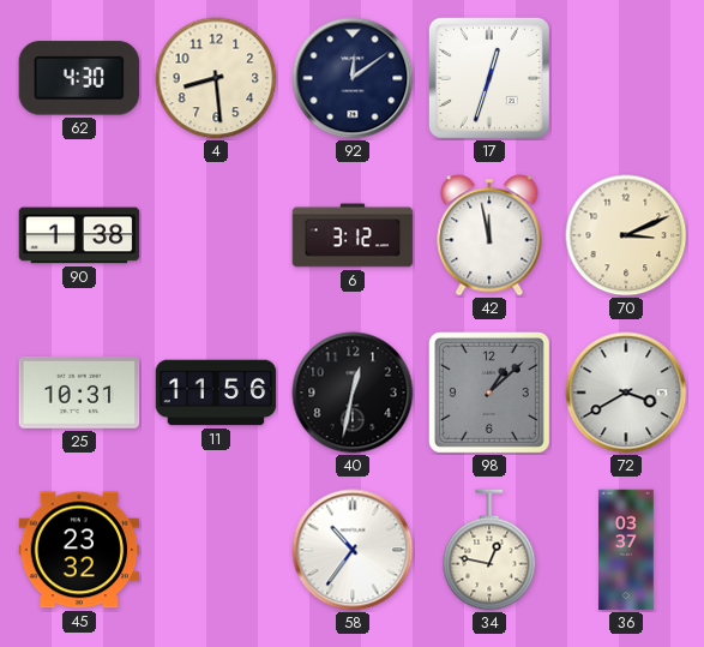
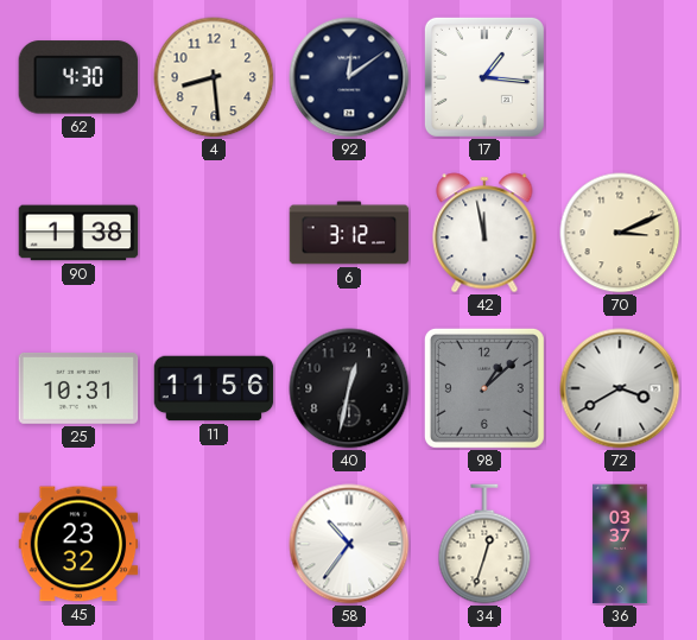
17: 12:33 -> 1:16 (484, 77)
34: 12:47 -> 12:33 (484, 544)
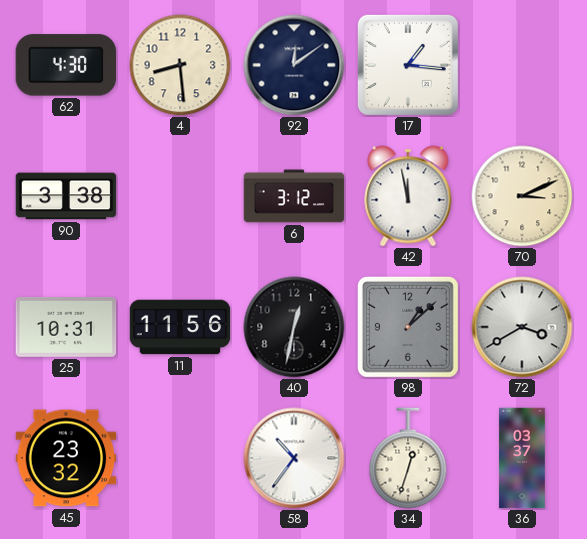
90: 1:38 -> 3:38 (66, 196)
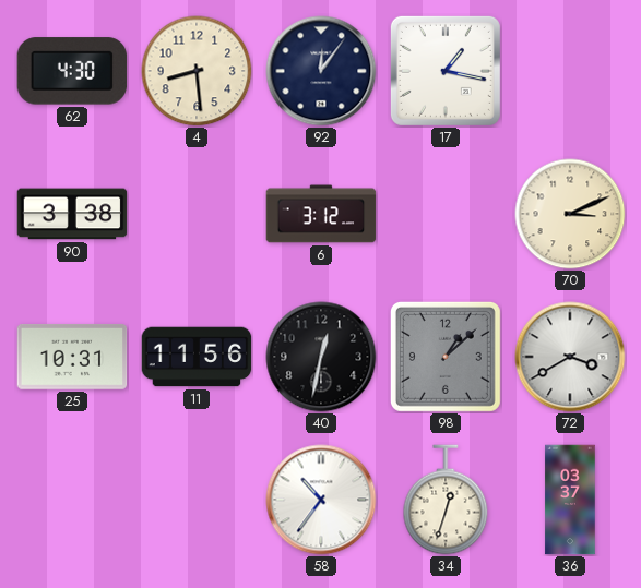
92: 12:09 -> 12:06 (321, 71)
17: 1:16 -> 1:17 (446, 71)
42: 11:58 -> none (408, 196)
45: 23:32 -> none (66, 458)
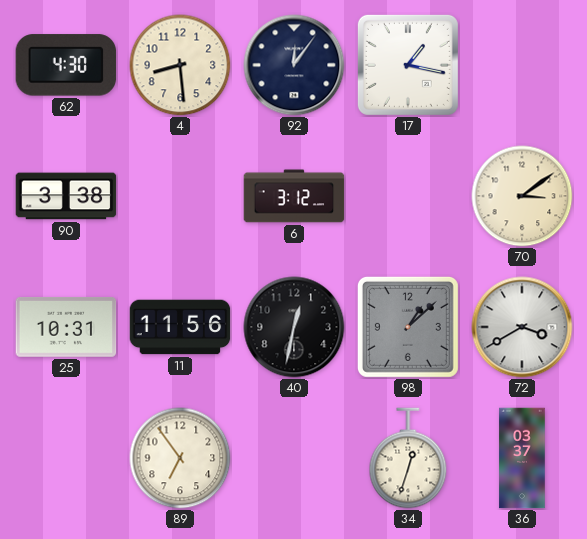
70: 3:11 -> 3:09 (522, 196)
89: none -> 6:54 (180, 458)
58: 10:36 -> none (321, 500)
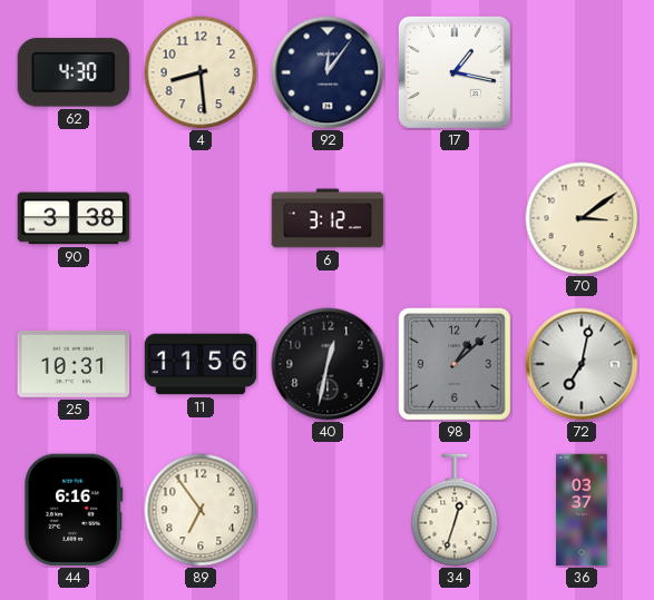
72: 3:40 -> 7:02 (582, 364)
44: none -> 6:16 (74, 510)
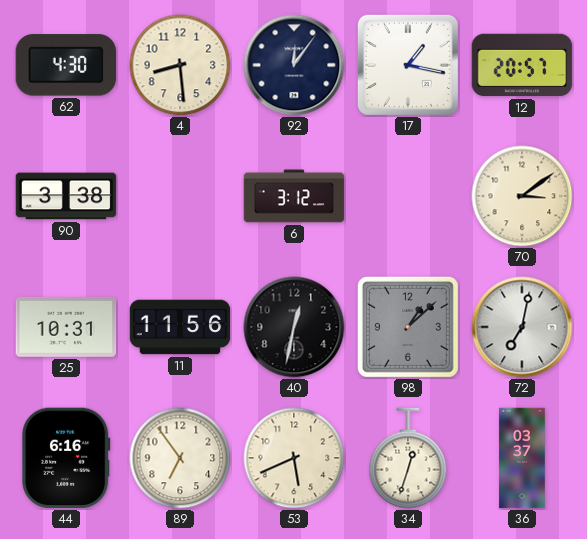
12: none -> 20:57 (522, 65)
53: none -> 5:41 (294, 458)
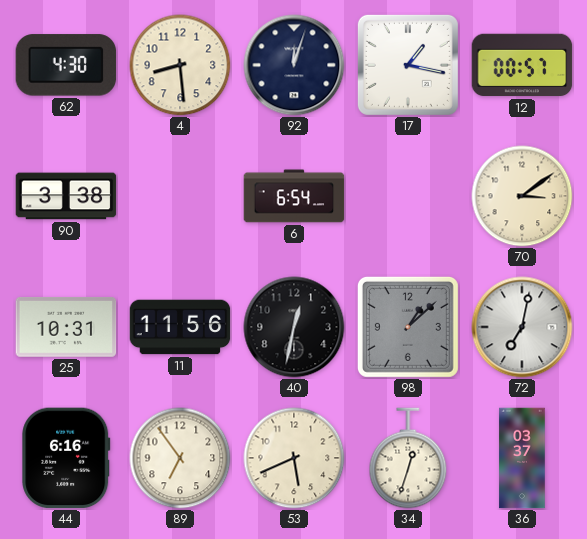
92: 12:06 -> 12:03 (294, 65)
12: 20:57 -> 00:57 (522, 65)
6: 3:12 -> 6:54 (294, 196)
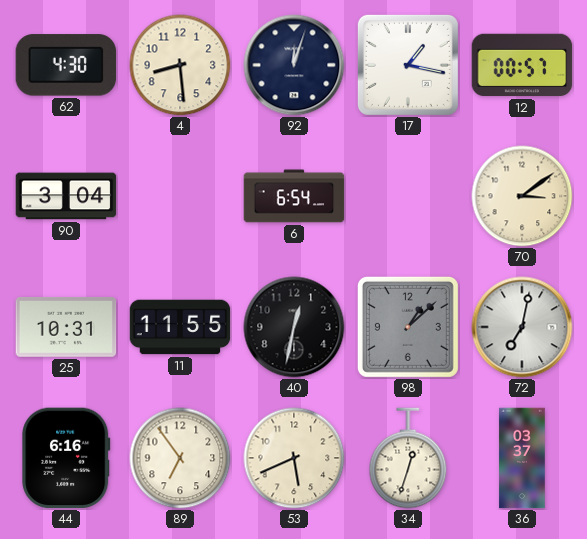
90: 3:38 -> 3:04 (66, 196)
11: 11:56 -> 11:55 (180, 327)
